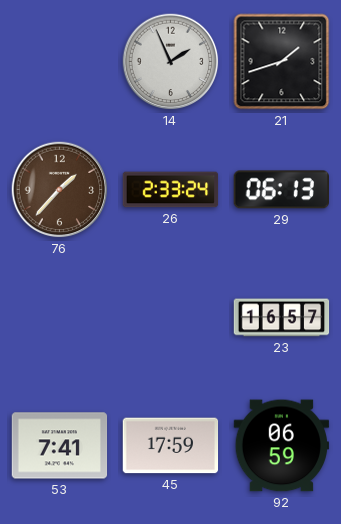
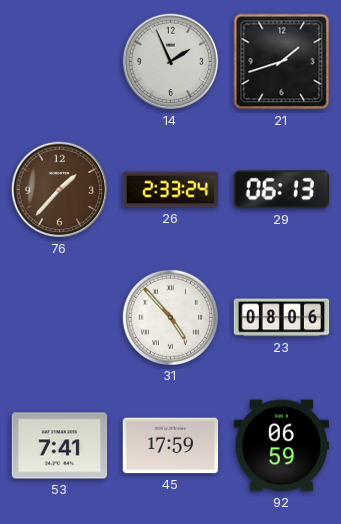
31: none -> 4:53 (170, 317)
23: 16:57 -> 08:06 (282, 318)
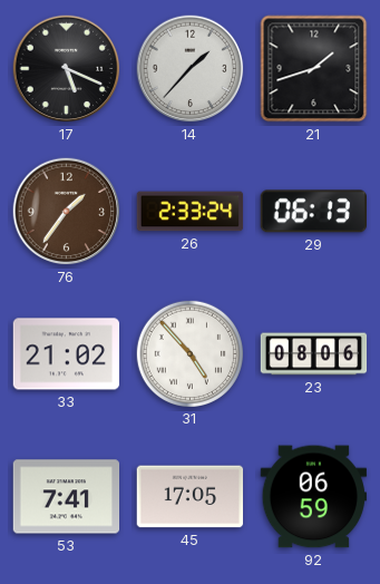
17: none -> 5:19 (67, 69)
14: 1:56 -> 1:37 (191, 69)
76: 1:37 -> 1:36 (67, 212)
33: none -> 21:02 (67, 354)
45: 17:59 -> 17:05 (191, 497)
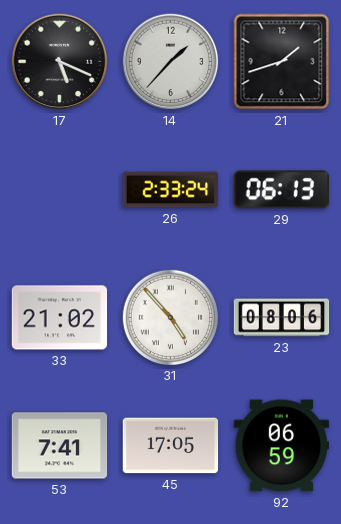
76: 1:36 -> none (67, 212)
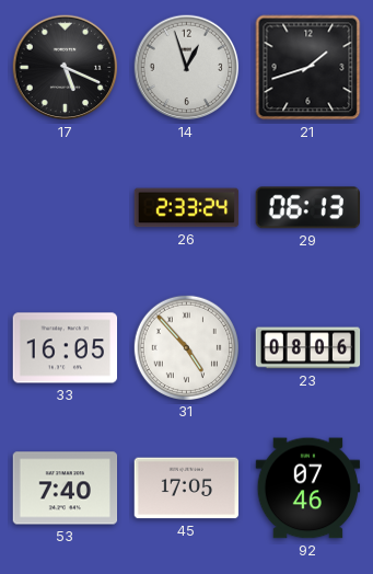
14: 1:37 -> 12:57 (187, 68)
33: 21:02 -> 16:05 (66, 348)
53: 7:41 -> 7:40 (66, 489)
92: 06:59 -> 07:46 (308, 489)
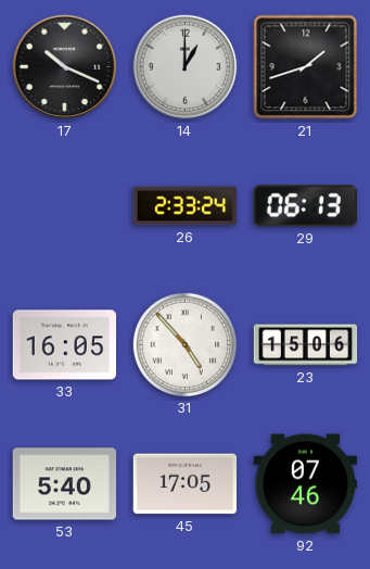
17: 5:19 -> 10:19 (65, 67)
14: 12:57 -> 1:00 (186, 67)
23: 08:06 -> 15:06 (306, 345)
53: 7:40 -> 5:40 (65, 484)
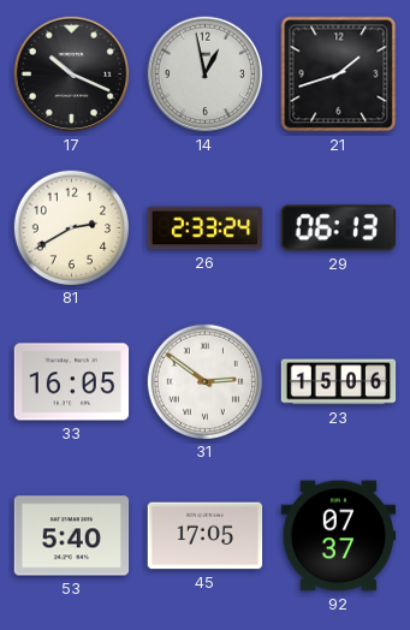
14: 1:00 -> 12:58 (206, 75)
81: none -> 2:40 (71, 227)
31: 4:53 -> 2:51 (204, 381)
92: 07:46 -> 07:37 (339, 536)
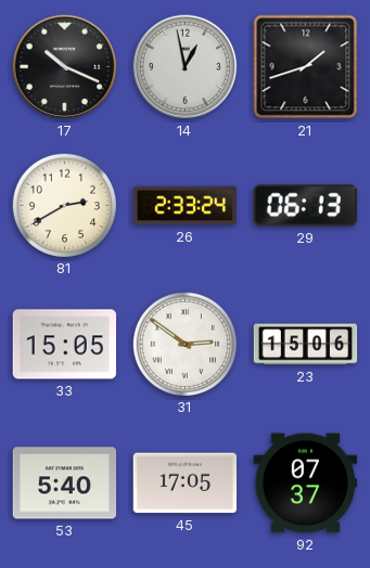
33: 16:05 -> 15:05 (65, 345)
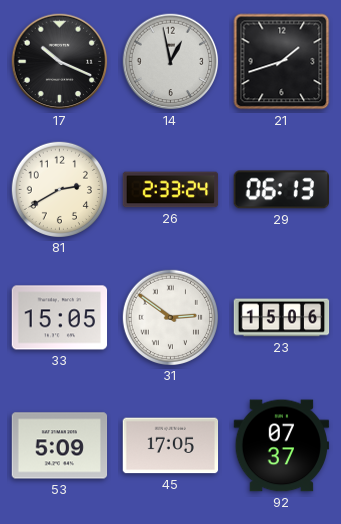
53: 5:40 -> 5:09 (60, 446)
